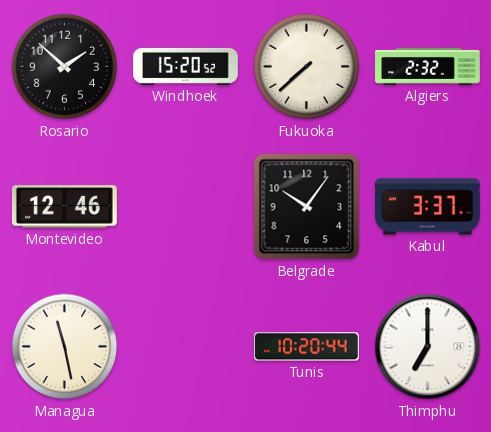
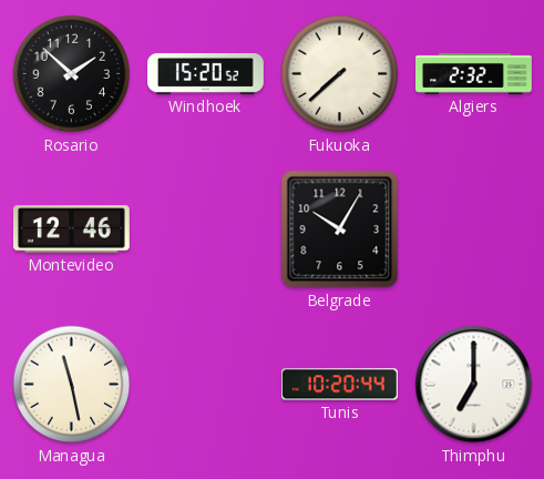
Belgrade: 10:06 -> 10:05 (340, 230)
Kabul: 3:37 -> none (427, 207)
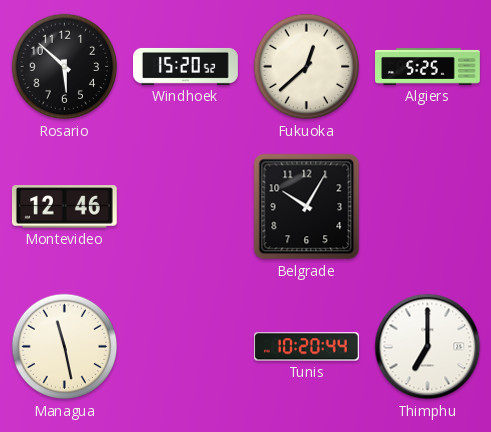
Rosario: 1:52 -> 5:52 (65, 67)
Fukuoka: 7:38 -> 12:38 (307, 67)
Algiers: 2:32 -> 5:25 (428, 67)
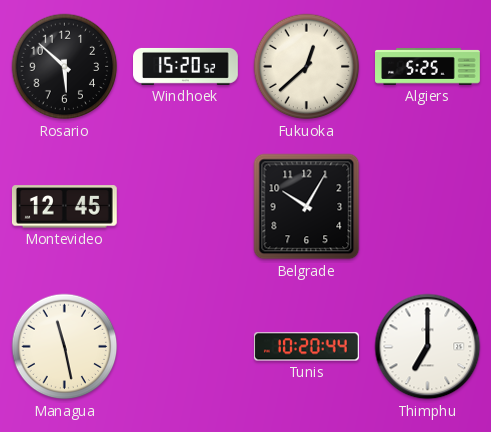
Montevideo: 12:46 -> 12:45 (64, 207)
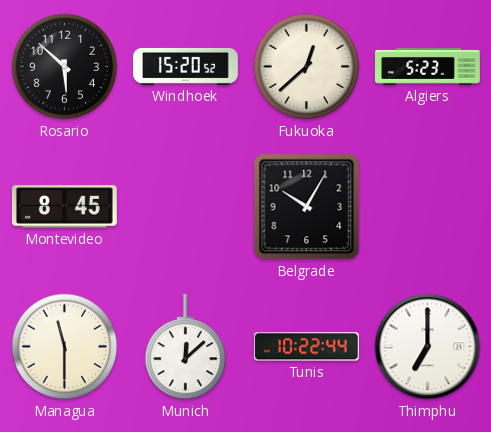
Algiers: 5:25 -> 5:23 (428, 67)
Montevideo: 12:45 -> 8:45 (64, 207)
Managua: 11:28 -> 11:30 (65, 347)
Munich: none -> 12:08 (186, 347)
Tunis: 10:20 -> 10:22 (306, 347)
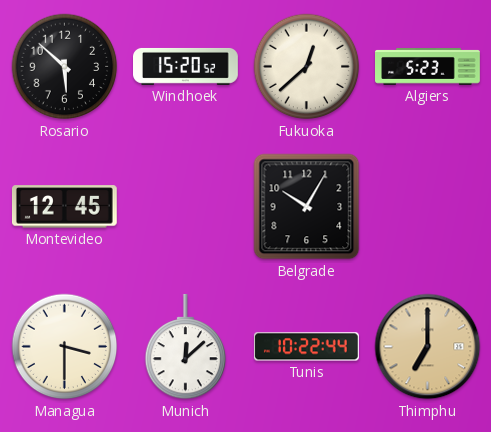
Montevideo: 8:45 -> 12:45 (64, 207)
Managua: 11:30 -> 3:30 (65, 347)
Thimphu dial: white -> champagne (428, 347)
